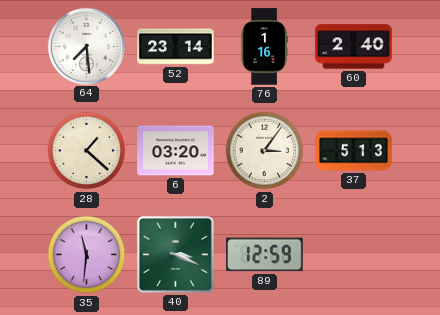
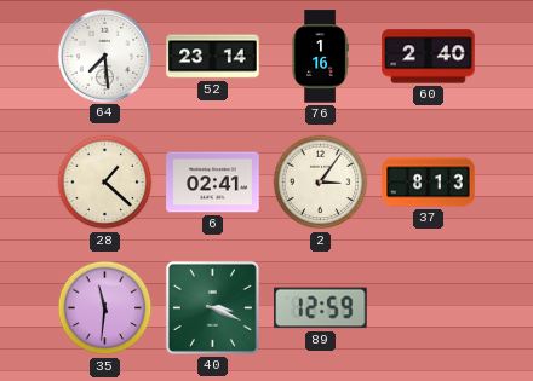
6: 03:20 -> 02:41 (213, 183)
37: 5:13 -> 8:13 (429, 183)
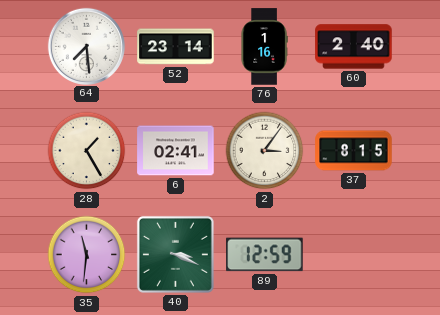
28: 1:22 -> 1:25 (87, 151)
37: 8:13 -> 8:15 (354, 151)
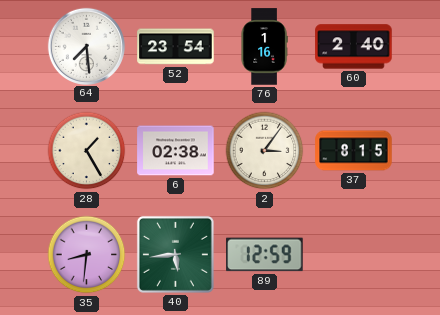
52: 23:14 -> 23:54 (176, 47)
6: 02:41 -> 02:38 (176, 151)
35: 11:31 -> 8:31 (87, 255)
40: 3:19 -> 5:44 (175, 254)
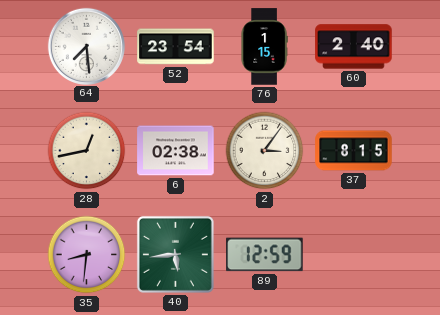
76: 1:16 -> 1:15 (264, 47)
28: 1:25 -> 12:43 (87, 151)
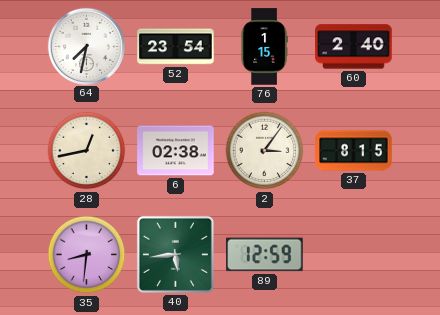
64: 7:29 -> 7:32 (86, 46)
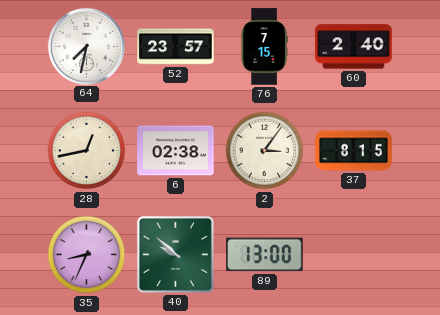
52: 23:54 -> 23:57 (176, 47)
76: 1:15 -> 7:15 (264, 47)
35: 8:31 -> 8:34 (87, 255)
40: 5:44 -> 9:52 (175, 254)
89: 12:59 -> 13:00 (265, 255)
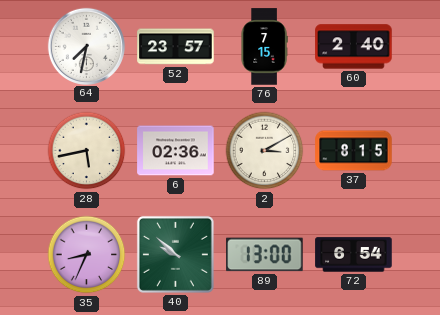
28: 12:43 -> 5:43 (87, 151)
6: 02:38 -> 02:36 (176, 151)
2: 3:06 -> 3:10 (265, 151)
72: none -> 6:54 (354, 255)
